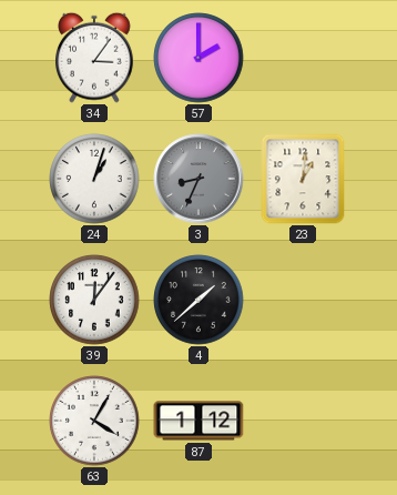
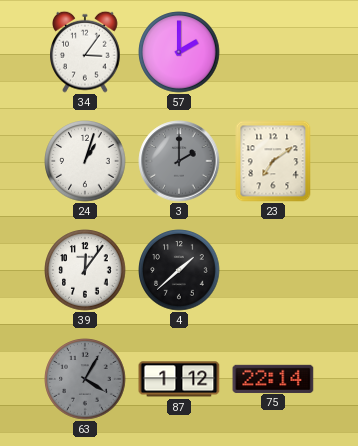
3: 8:34 -> 2:00 (179, 161)
23: 1:01 -> 7:09 (273, 161)
63 dial: white -> grey (85, 379)
75: none -> 22:14 (273, 378)
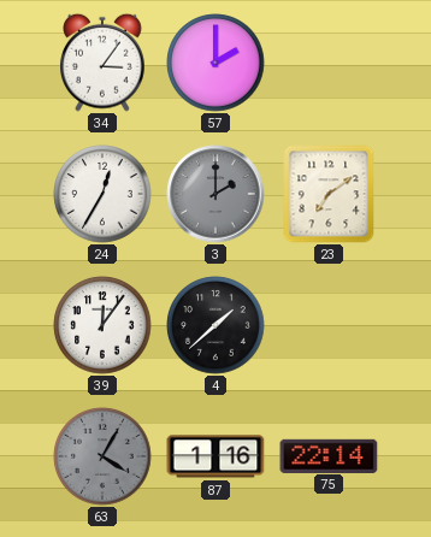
24: 1:03 -> 12:35 (102, 194)
87: 1:12 -> 1:16 (215, 456)
